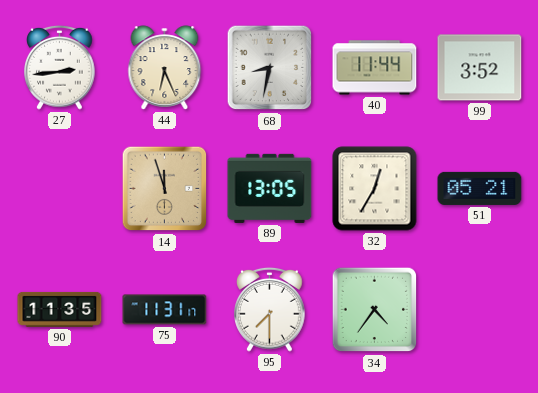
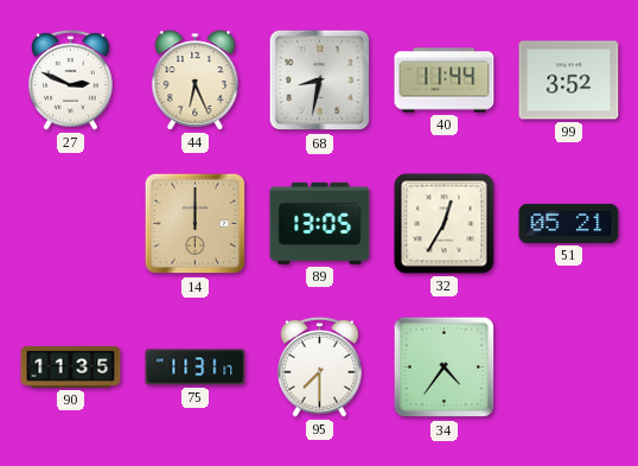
27: 2:44 -> 2:49 (71, 79)
14: 11:57 -> 12:00 (196, 224)
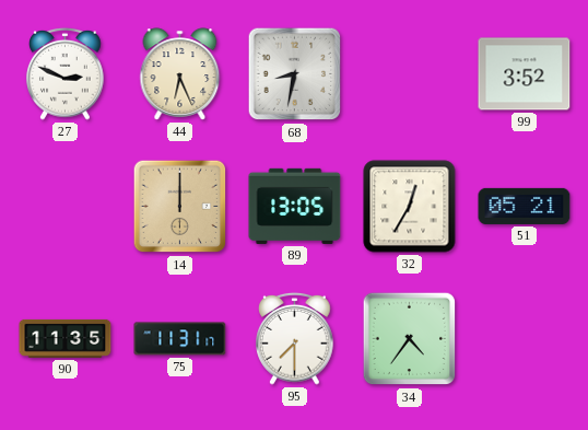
40: 11:44 -> none (445, 81)
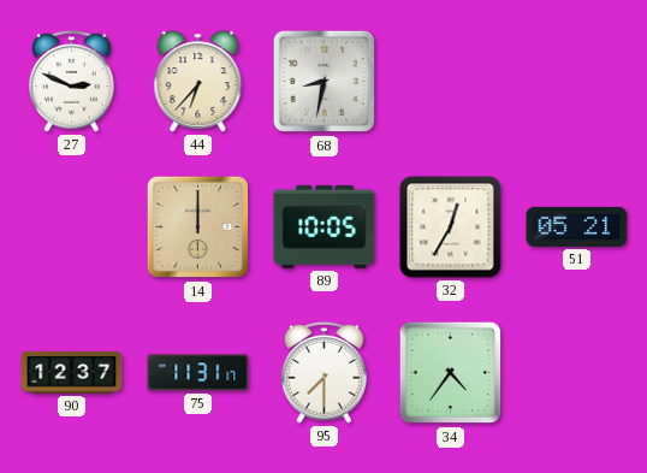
44: 6:26 -> 6:37 (198, 82)
99: 3:52 -> none (525, 74)
89: 13:05 -> 10:05 (325, 226)
90: 11:35 -> 12:37 (72, 372)
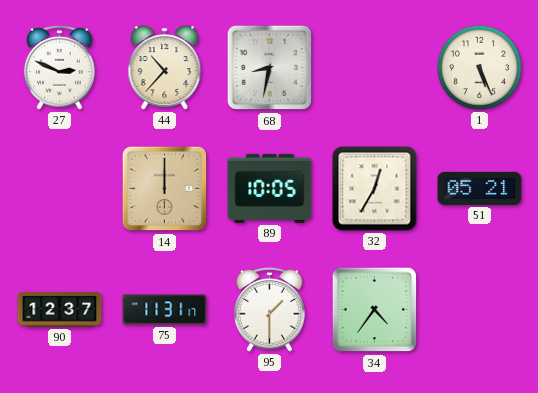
44: 6:37 -> 10:37 (165, 68)
1: none -> 5:26 (479, 67)
95: 7:30 -> 1:30 (270, 309)
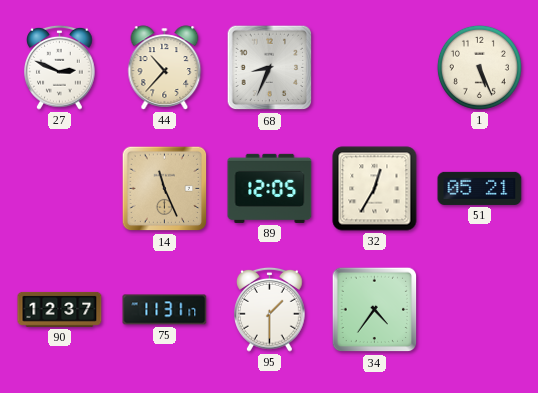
68: 8:32 -> 8:34 (270, 68)
14: 12:00 -> 11:26 (165, 189)
89: 10:05 -> 12:05 (270, 188)
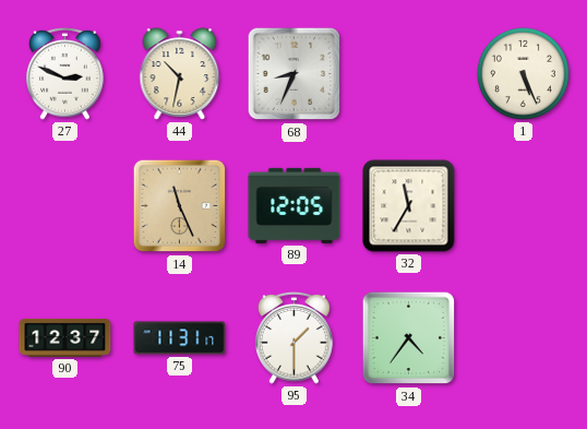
44: 10:37 -> 10:32 (180, 74)
32: 12:35 -> 11:35 (409, 206)
51: 05:21 -> none (480, 188)
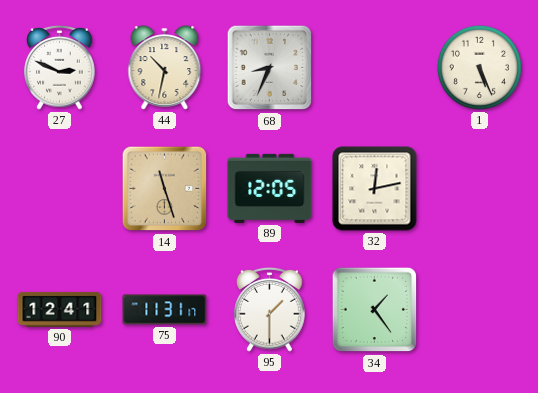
14: 11:26 -> 11:27 (165, 189)
32: 11:35 -> 12:13 (375, 189)
90: 12:37 -> 12:41 (60, 309)
34: 4:36 -> 1:24 (375, 310)
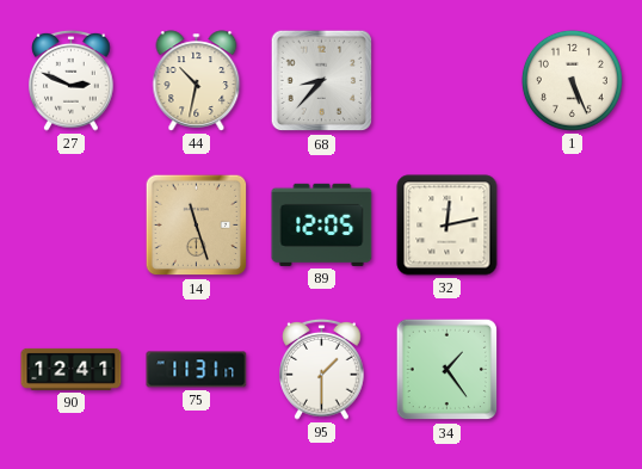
68: 8:34 -> 8:37 (322, 81)
